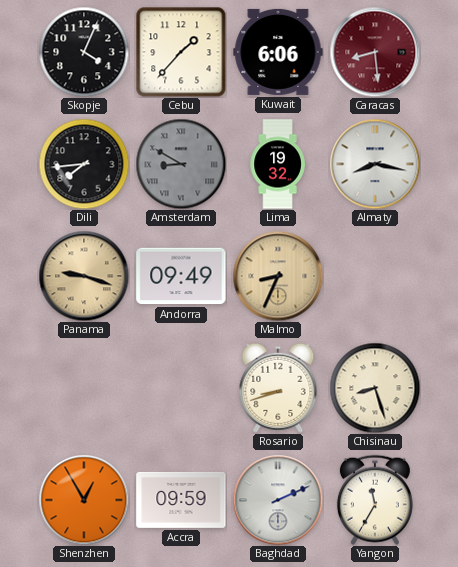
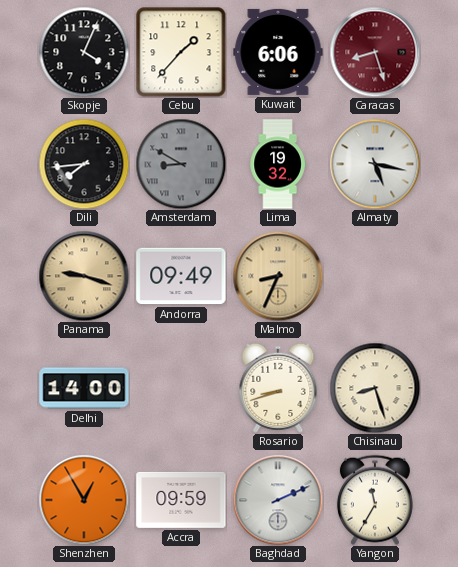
Caracas: 8:29 -> 8:27 (375, 52)
Almaty: 8:17 -> 5:17 (375, 164)
Delhi: none -> 14:00 (84, 388)
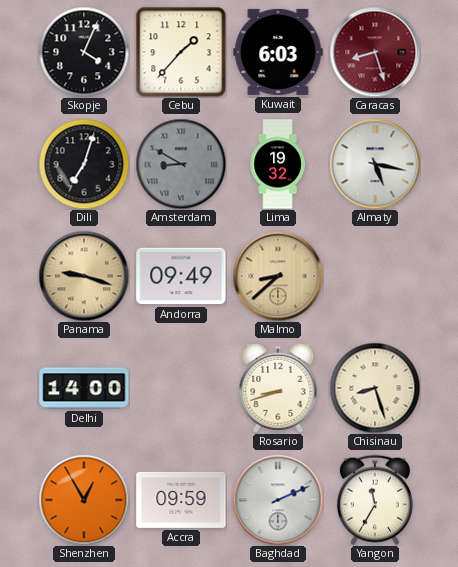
Kuwait: 6:06 -> 6:03 (278, 52)
Dili: 7:44 -> 7:03 (84, 164)
Malmo: 8:34 -> 8:38 (278, 276)
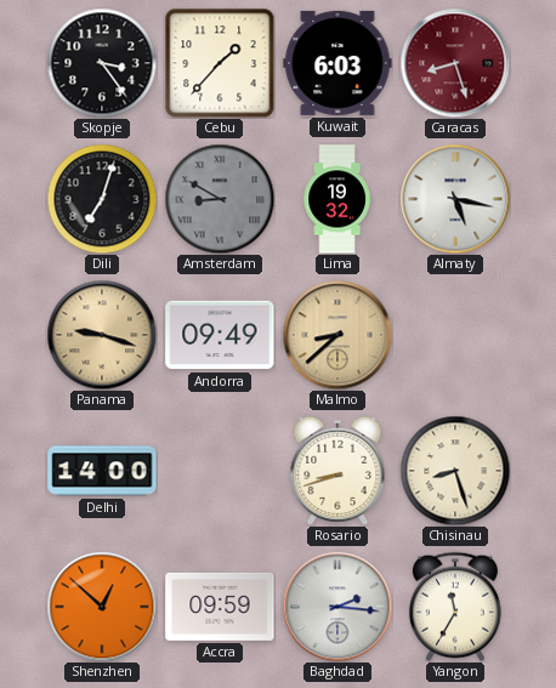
Skopje: 4:04 -> 3:24 (102, 63)
Shenzhen: 12:55 -> 12:52 (102, 607)
Baghdad: 2:11 -> 2:16 (337, 607)
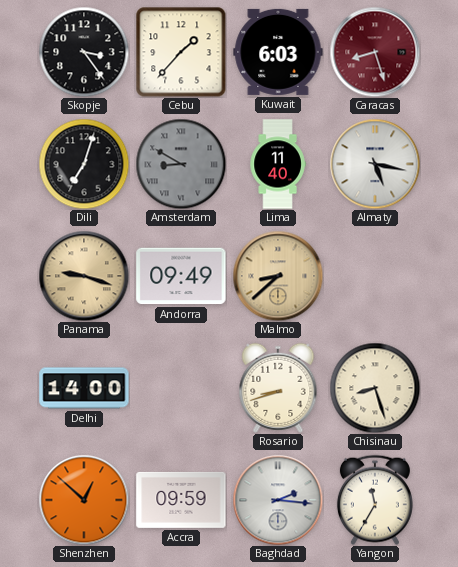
Lima: 19:32 -> 11:40 (278, 164)
